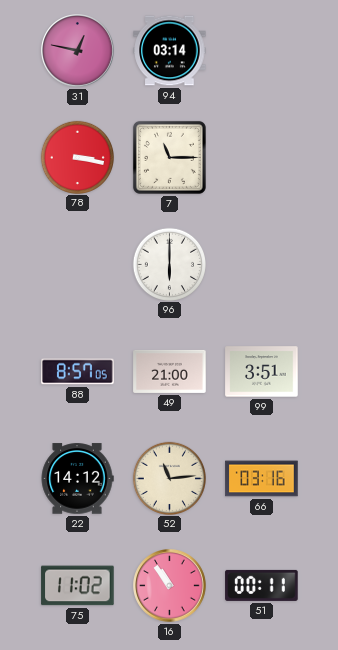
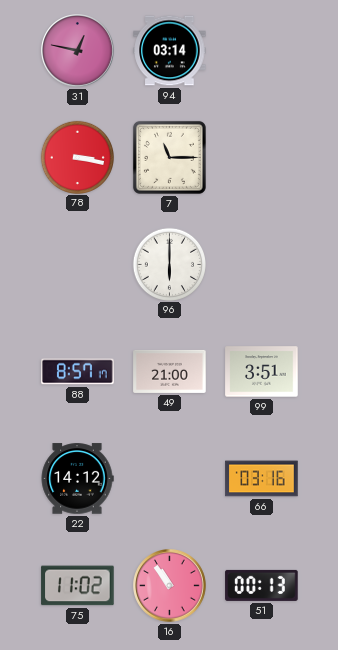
88: 8:57:05 -> 8:57:17 (78, 372)
52: 11:14 -> none (169, 478)
51: 00:11 -> 00:13 (262, 585)
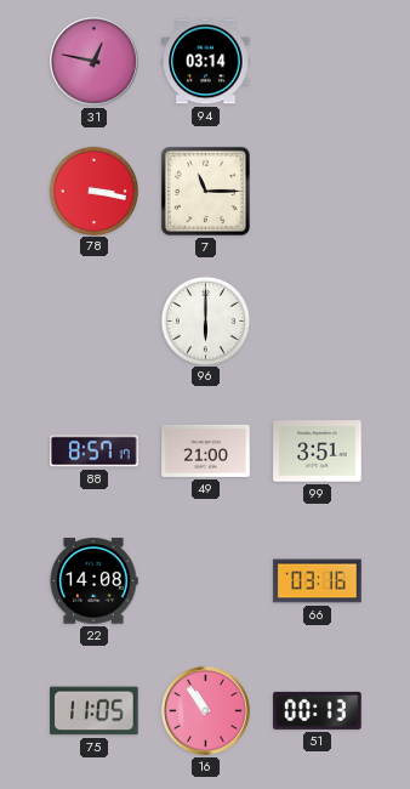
22: 14:12 -> 14:08 (93, 581)
75: 11:02 -> 11:05 (95, 711)
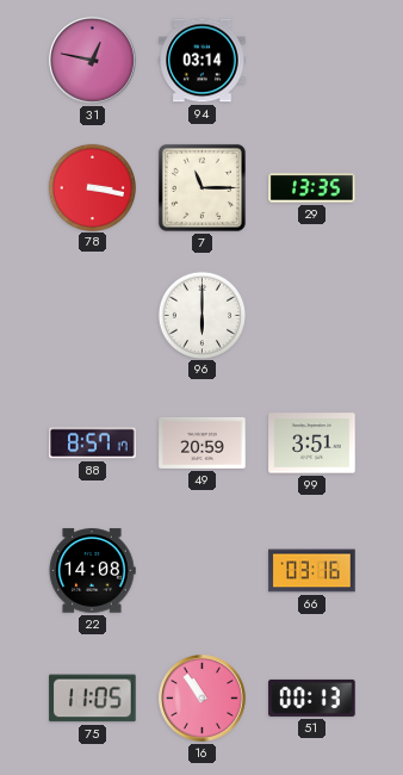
29: none -> 13:35 (312, 188)
49: 21:00 -> 20:59 (203, 442)
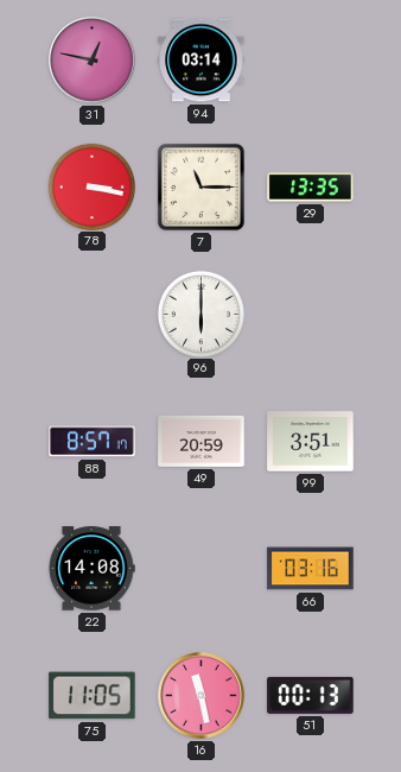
16: 10:54 -> 11:28 (202, 696)
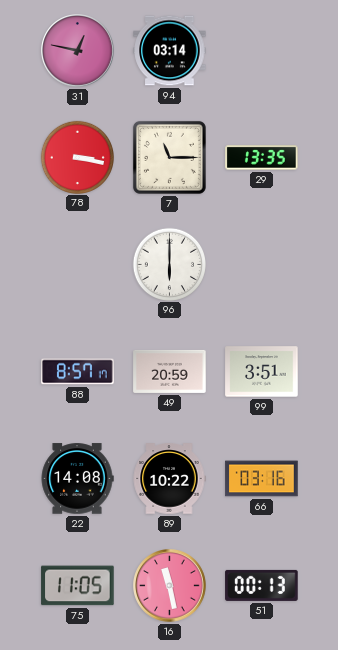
89: none -> 10:22 (169, 479)
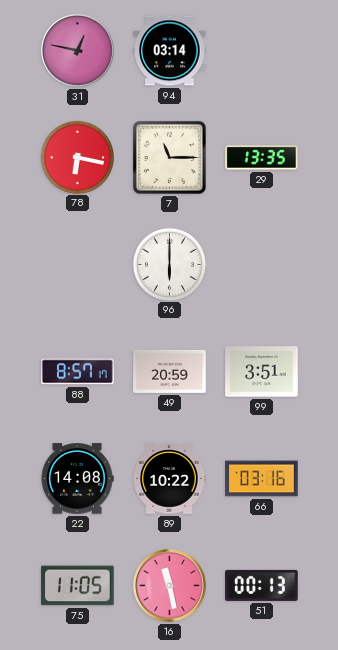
78: 3:17 -> 6:17 (77, 157)
